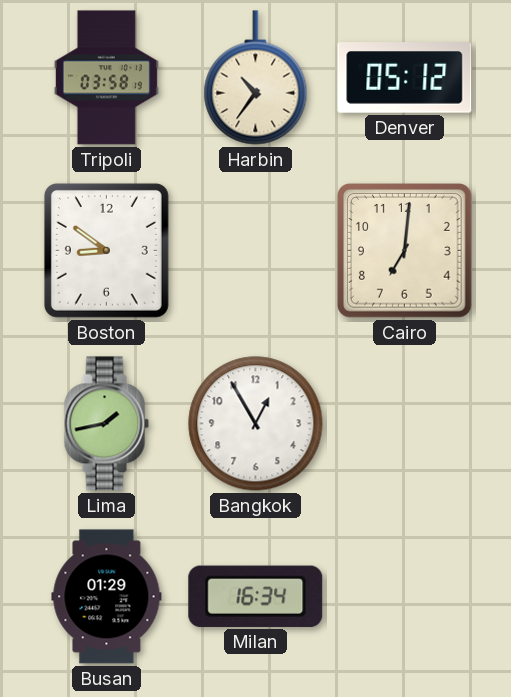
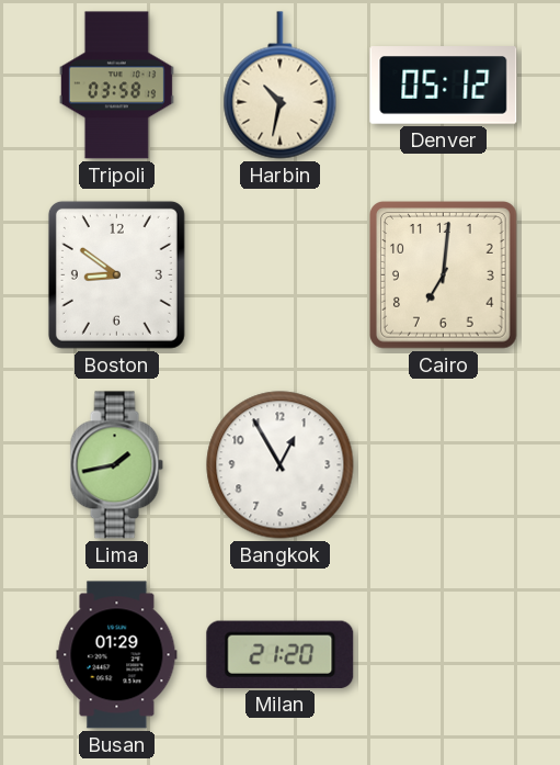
Harbin: 10:36 -> 10:32 (281, 86)
Milan: 16:34 -> 21:20 (281, 654)
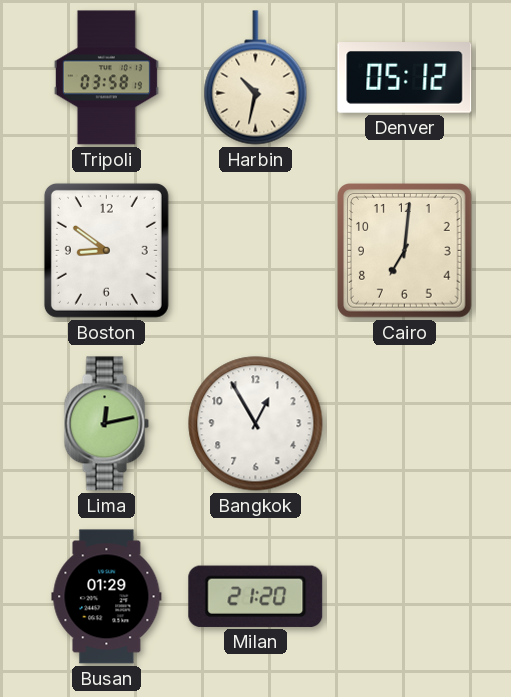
Lima: 1:43 -> 12:13 (106, 424)
